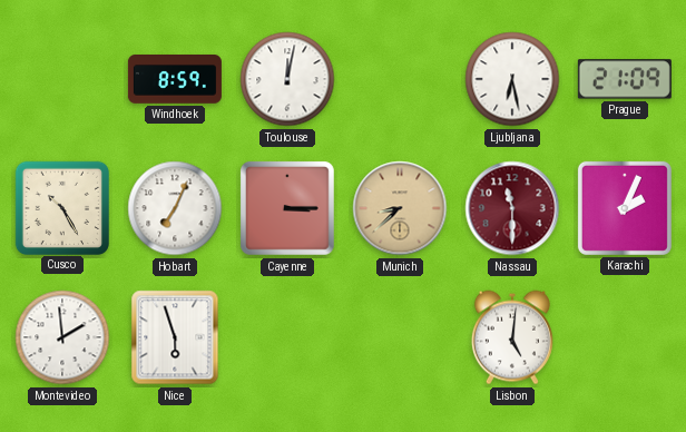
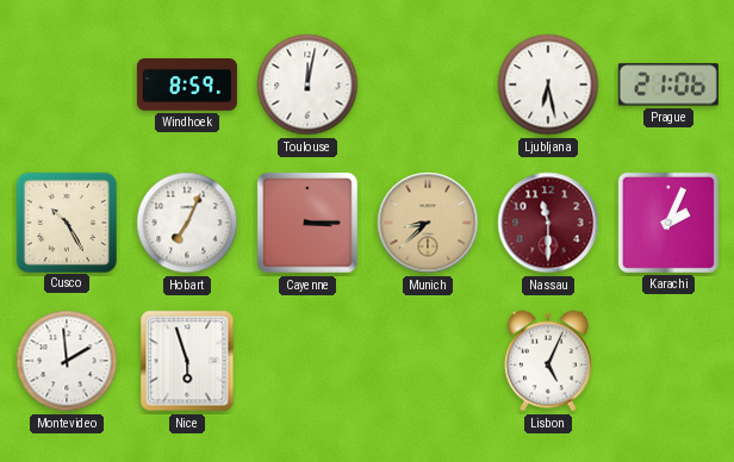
Prague: 21:09 -> 21:06 (668, 85)
Lisbon: 5:01 -> 5:04 (548, 361)
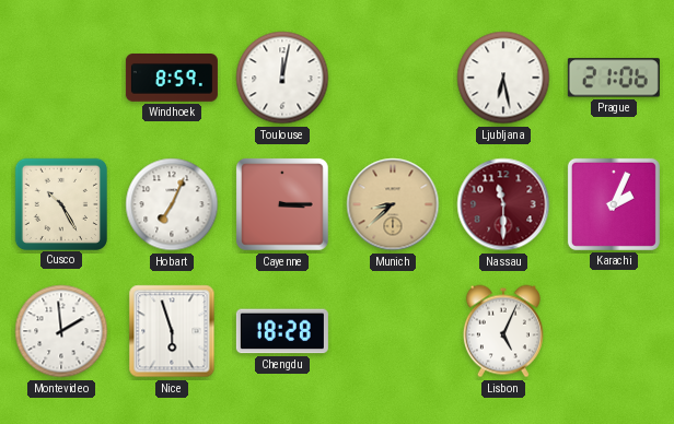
Chengdu: none -> 18:28 (282, 331)
